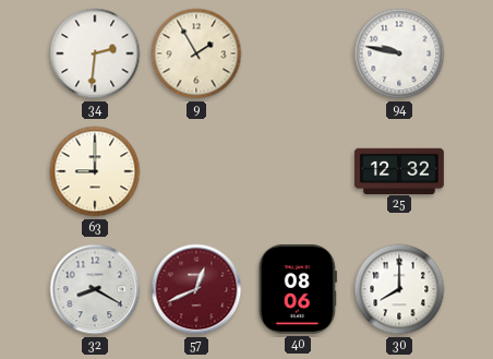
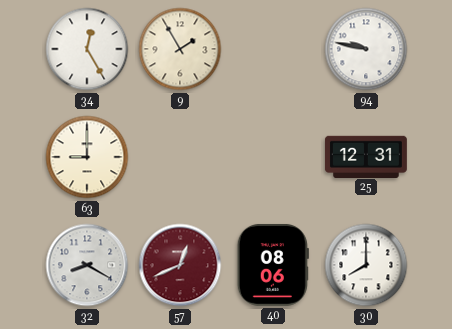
34: 2:31 -> 12:25 (87, 49)
25: 12:32 -> 12:31 (366, 156)
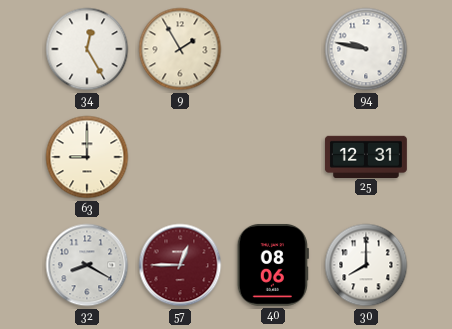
57: 12:41 -> 12:45 (180, 265)
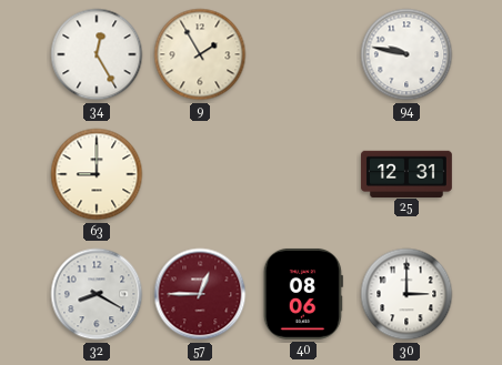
30: 8:00 -> 3:00 (406, 294)
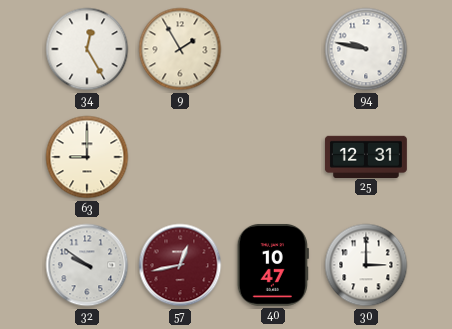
32: 8:20 -> 9:51 (87, 265)
57: 12:45 -> 12:43 (180, 265)
40: 08:06 -> 10:47 (273, 265)
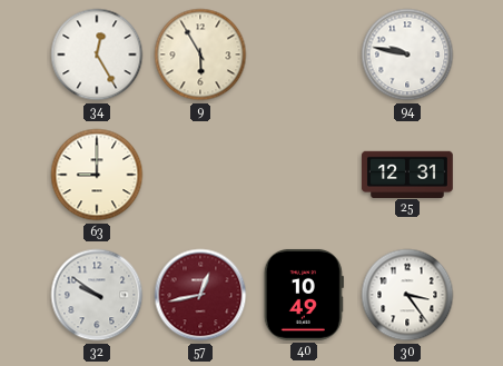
9: 1:55 -> 5:55 (200, 55)
40: 10:47 -> 10:49 (304, 295)
30: 3:00 -> 3:24 (407, 295)
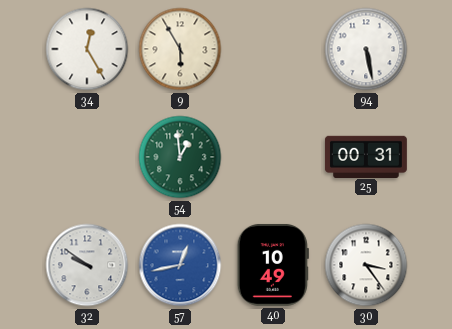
94: 9:47 -> 5:28 (366, 49)
63: 9:00 -> none (97, 175)
54: none -> 12:59 (180, 157)
25: 12:31 -> 00:31 (366, 156)
57 dial: burgundy -> blue (180, 265)
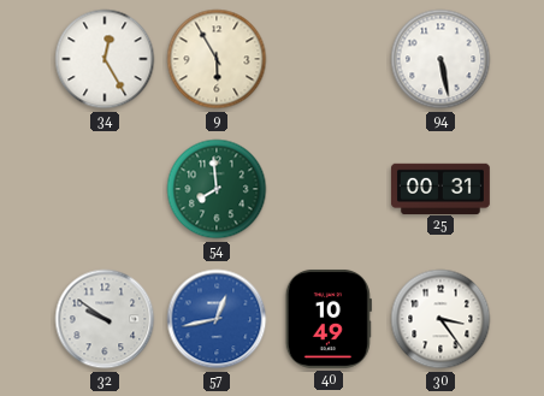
54: 12:59 -> 7:59 (217, 189)
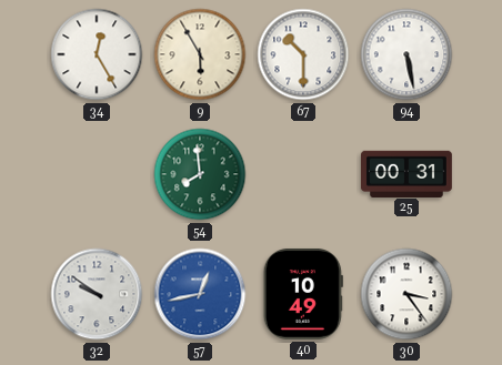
67: none -> 10:30 (303, 54)
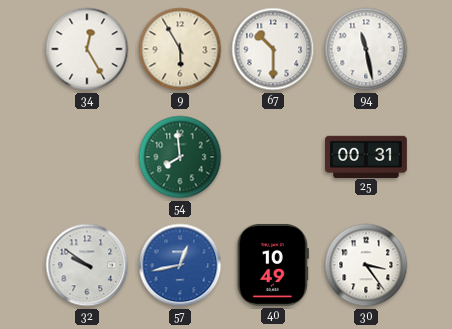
94: 5:28 -> 11:28 (366, 49)
